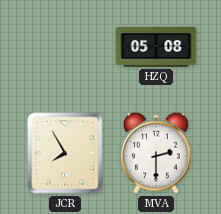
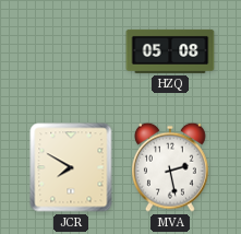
JCR: 7:55 -> 7:50 (71, 167)
MVA: 2:30 -> 2:28 (171, 167)
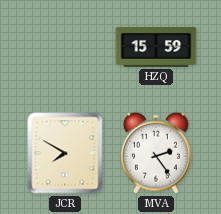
HZQ: 05:08 -> 15:59 (156, 47)
MVA: 2:28 -> 2:24 (157, 153)
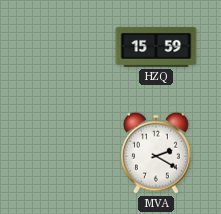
JCR: 7:50 -> none (65, 153)
MVA: 2:24 -> 2:20 (157, 153)
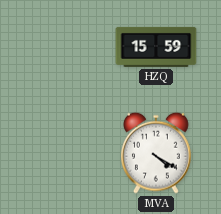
MVA: 2:20 -> 4:20 (157, 153)
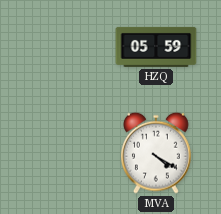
HZQ: 15:59 -> 05:59 (156, 47)
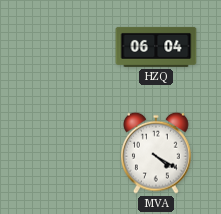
HZQ: 05:59 -> 06:04 (156, 47)
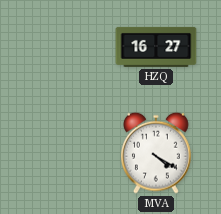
HZQ: 06:04 -> 16:27 (156, 47)
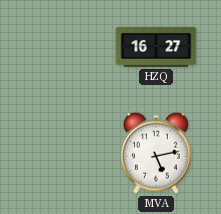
MVA: 4:20 -> 5:13 (157, 153)
